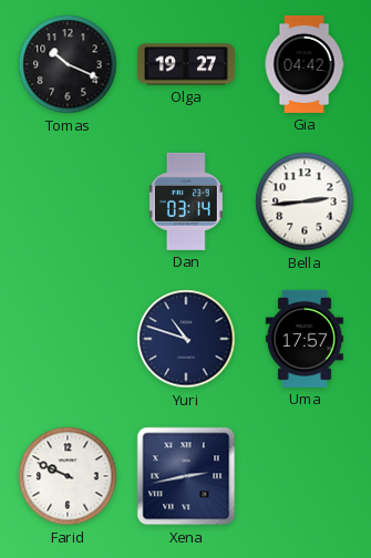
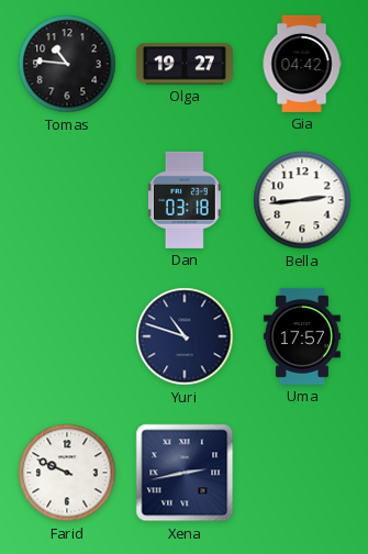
Tomas: 10:19 -> 10:46 (67, 64)
Dan: 03:14 -> 03:18 (185, 200)
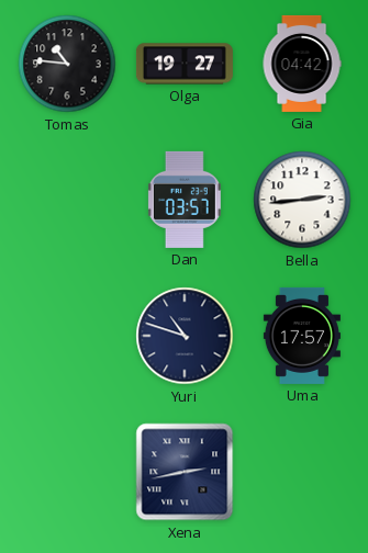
Dan: 03:18 -> 03:57 (185, 200)
Farid: 9:49 -> none (67, 473)
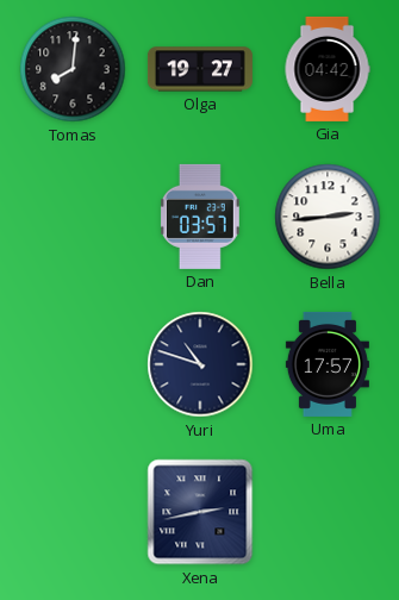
Tomas: 10:46 -> 8:01 (73, 69)
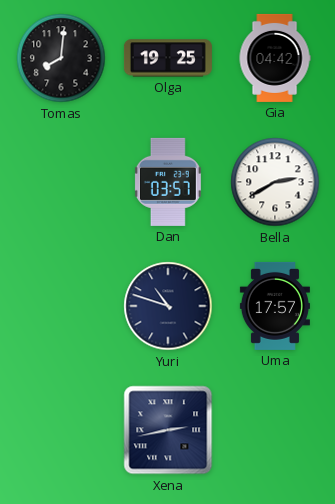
Olga: 19:27 -> 19:25 (168, 58)
Bella: 2:44 -> 2:40 (275, 182)
